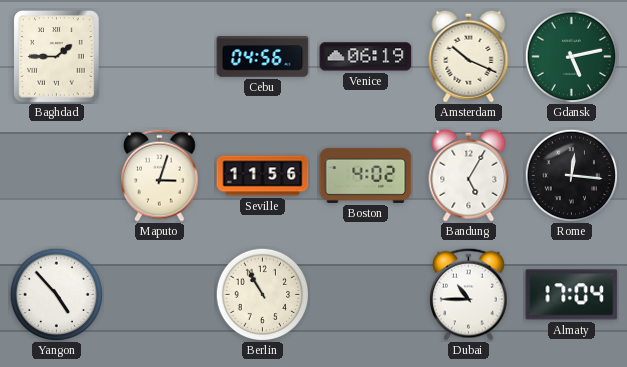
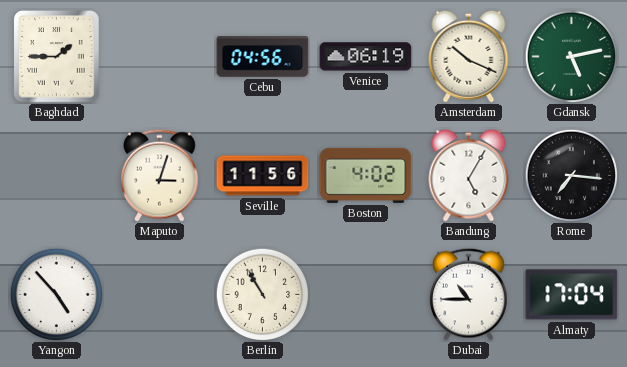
Rome: 12:16 -> 7:16 (571, 175)
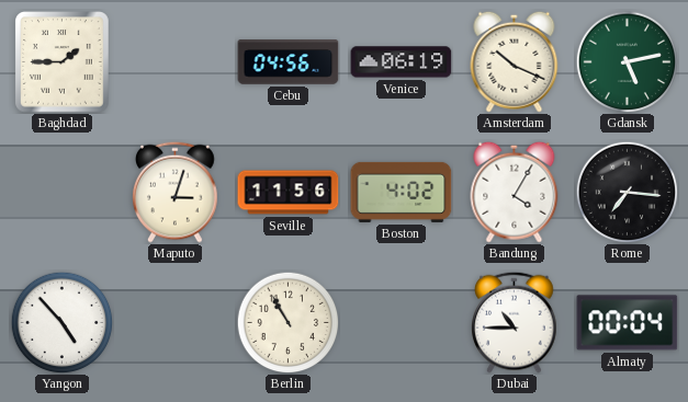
Bandung: 5:05 -> 4:05 (515, 192)
Almaty: 17:04 -> 00:04 (628, 323)
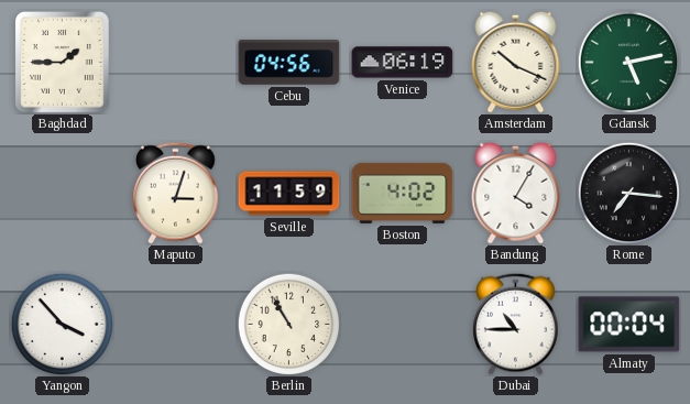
Seville: 11:56 -> 11:59 (289, 194)
Yangon: 4:53 -> 3:53 (62, 324)
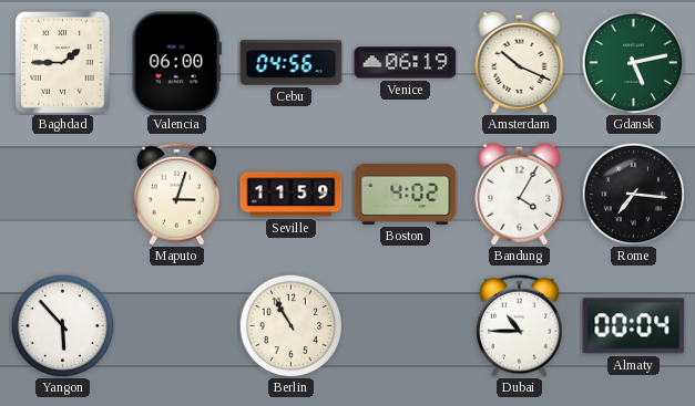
Valencia: none -> 06:00 (176, 63)
Yangon: 3:53 -> 5:53 (62, 325)
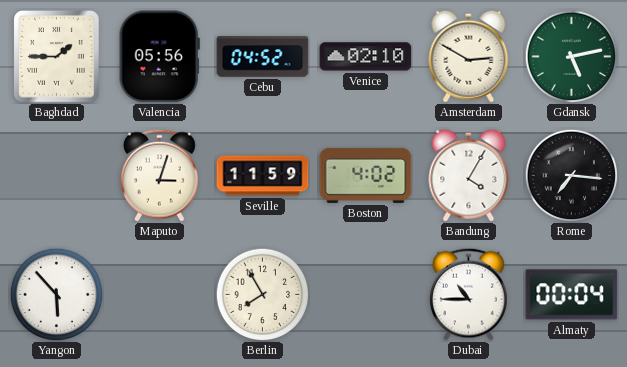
Valencia: 06:00 -> 05:56 (159, 57)
Cebu: 04:56 -> 04:52 (263, 57)
Venice: 06:19 -> 02:10 (366, 57)
Amsterdam: 10:19 -> 2:50 (469, 56)
Berlin: 10:55 -> 7:55 (262, 294)
